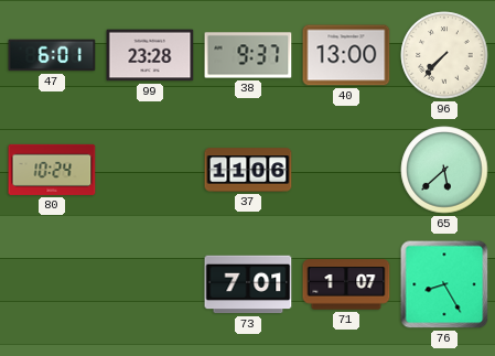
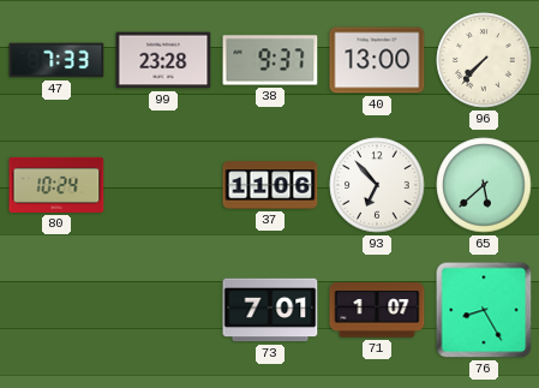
47: 6:01 -> 7:33 (56, 60)
93: none -> 6:53 (377, 185)
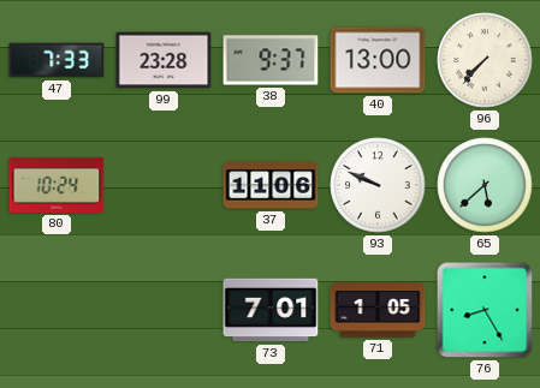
93: 6:53 -> 9:49 (378, 185)
71: 1:07 -> 1:05 (378, 310)
